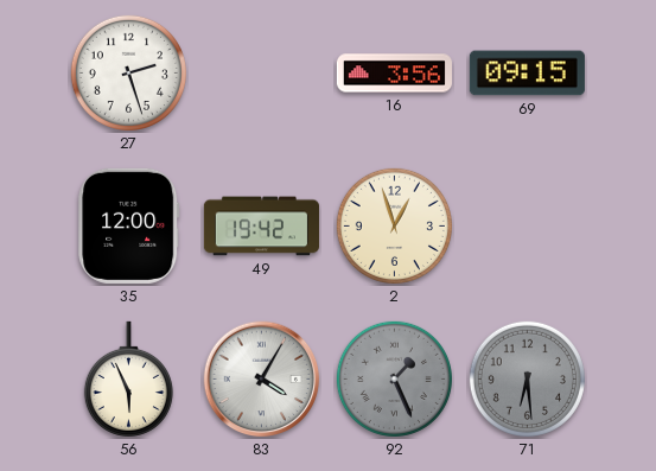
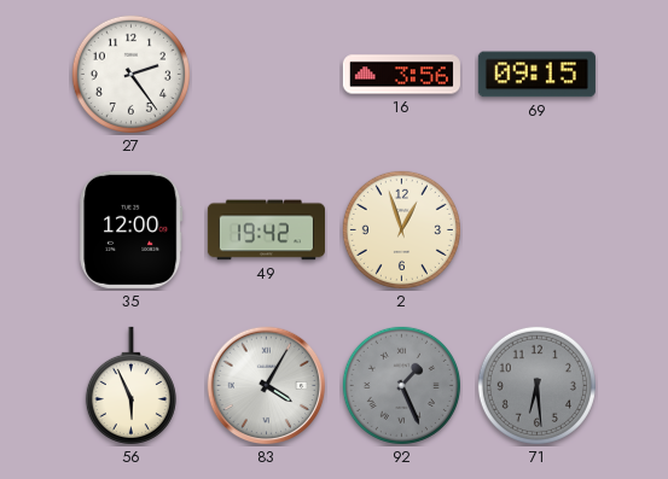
27: 2:27 -> 2:24 (130, 74)
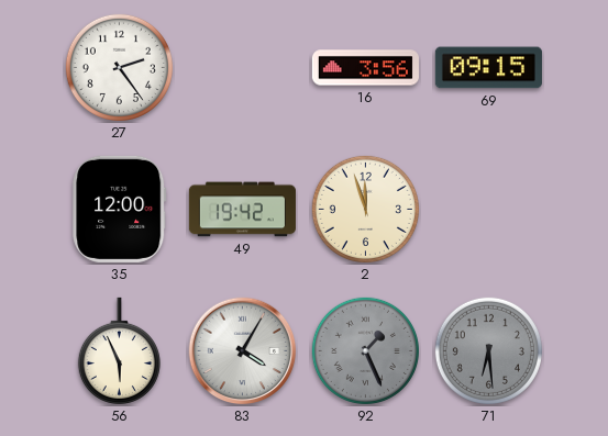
2: 12:57 -> 11:57 (365, 209)
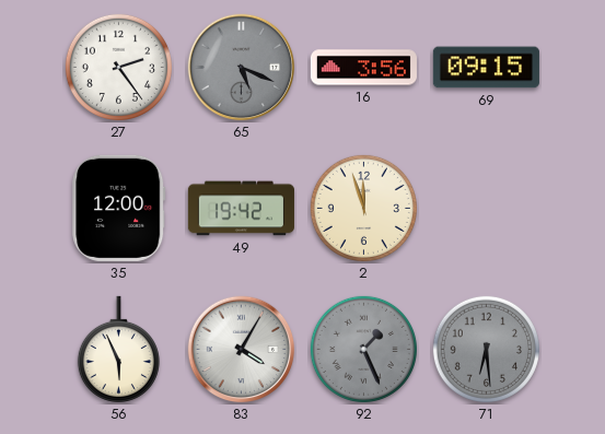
65: none -> 5:19 (242, 68)
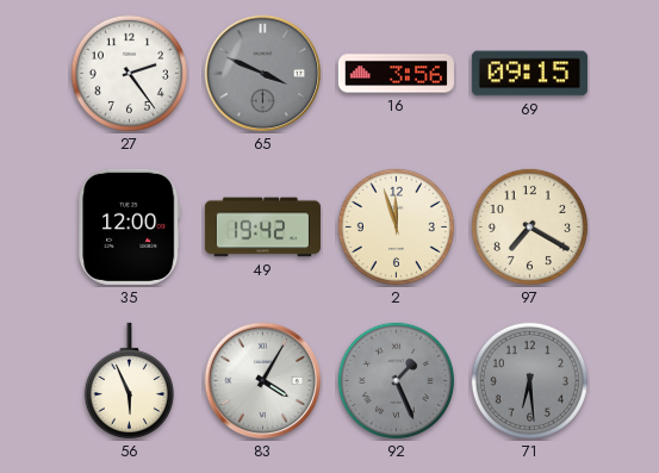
65: 5:19 -> 3:49 (263, 74)
97: none -> 7:20 (529, 226)
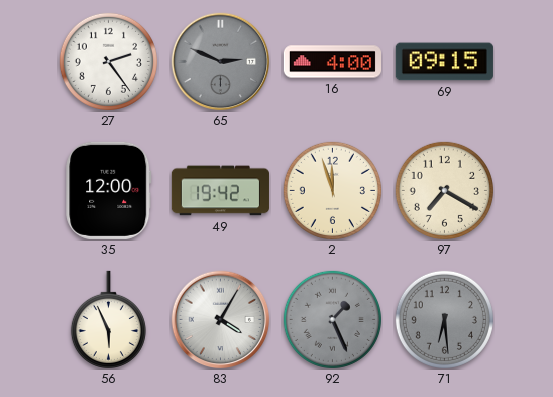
65: 3:49 -> 2:49 (221, 62)
16: 3:56 -> 4:00 (332, 62)
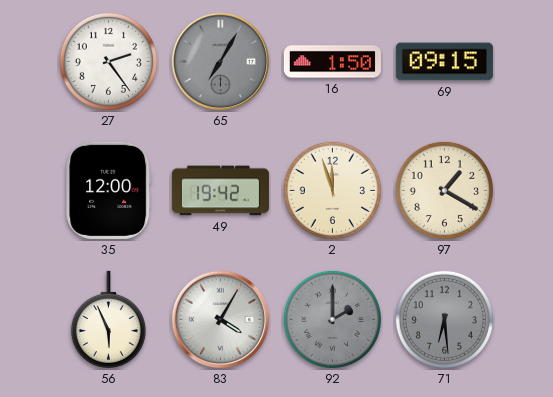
65: 2:49 -> 7:05 (221, 62)
16: 4:00 -> 1:50 (332, 62)
97: 7:20 -> 1:20 (444, 190)
92: 1:26 -> 2:00 (332, 319)
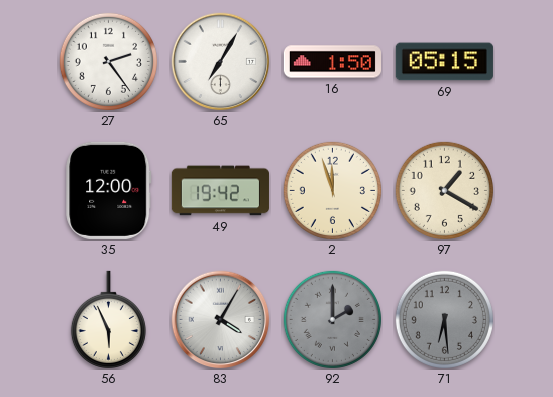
65 dial: grey -> white (221, 62)
69: 09:15 -> 05:15 (444, 62)
